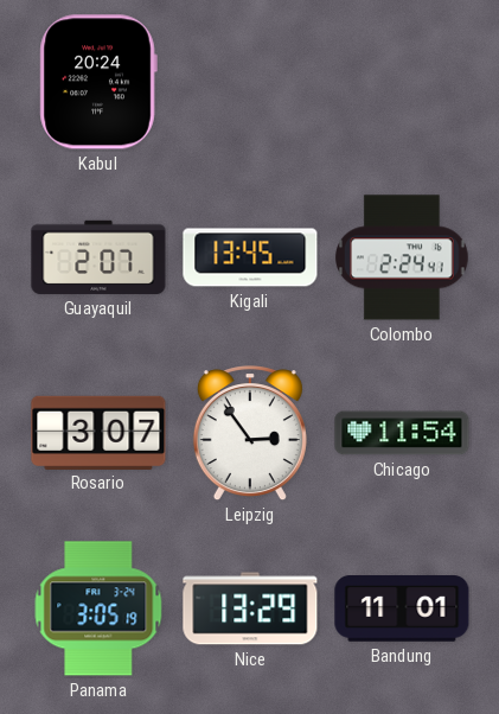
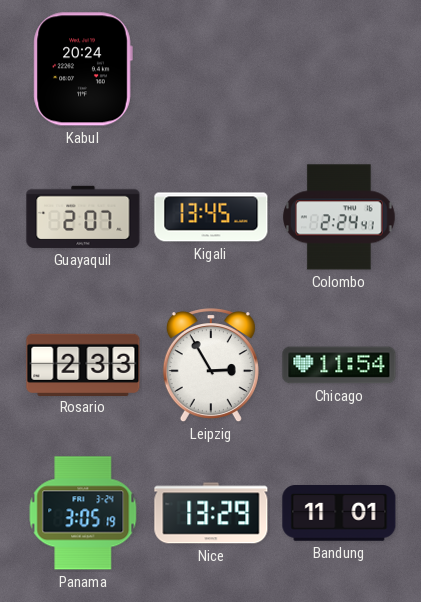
Rosario: 3:07 -> 2:33 (83, 364)
Leipzig: 2:54 -> 2:55 (211, 366)
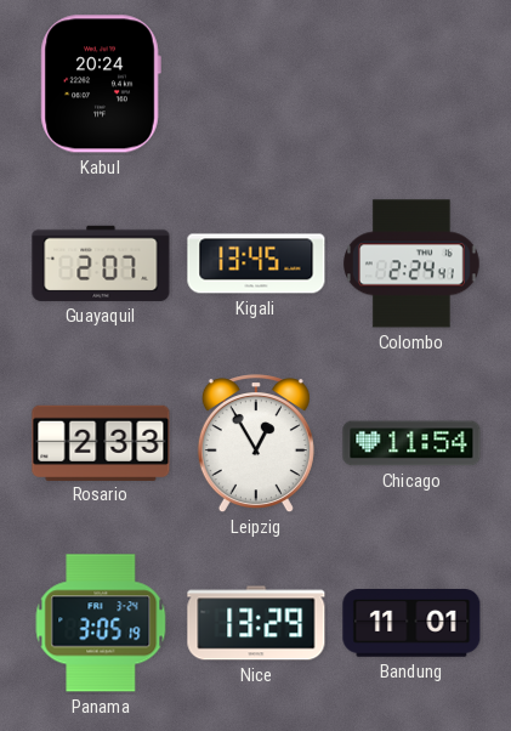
Leipzig: 2:55 -> 12:55 (256, 444)
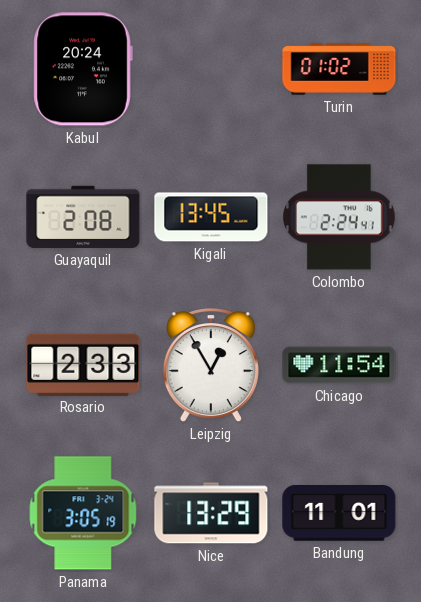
Turin: none -> 01:02 (339, 69)
Guayaquil: 2:07 -> 2:08 (83, 217)
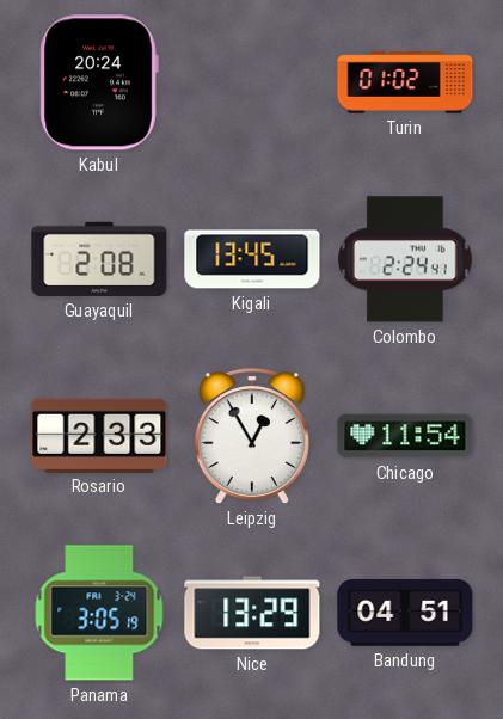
Bandung: 11:01 -> 04:51 (405, 614)
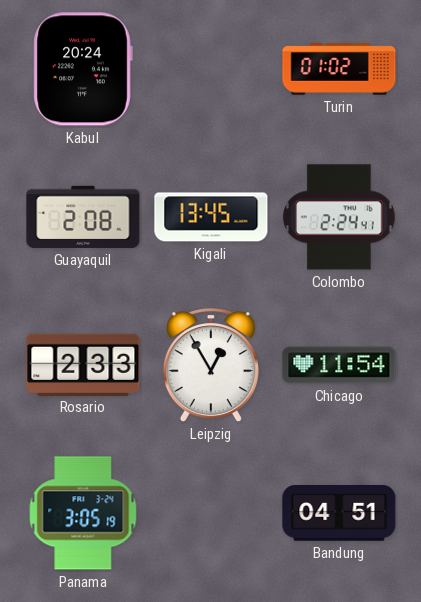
Nice: 13:29 -> none (252, 613)
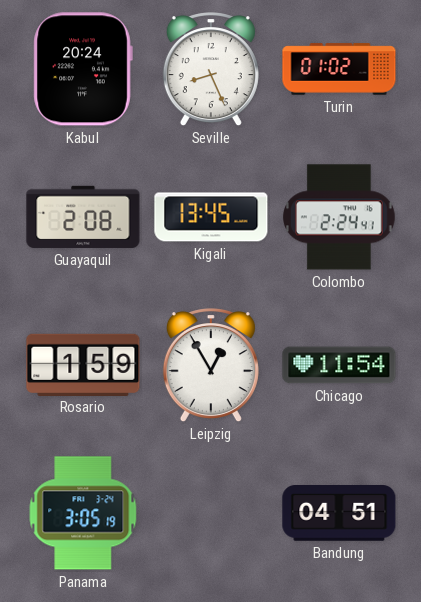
Seville: none -> 8:26 (211, 70)
Rosario: 2:33 -> 1:59 (83, 364)
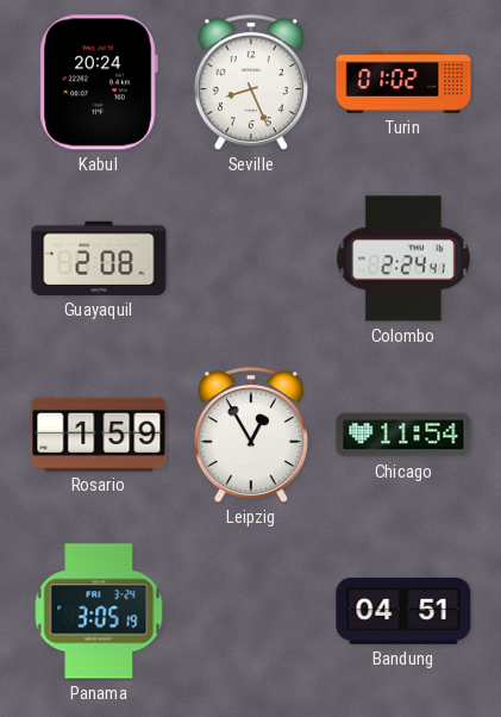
Kigali: 13:45 -> none (211, 217)
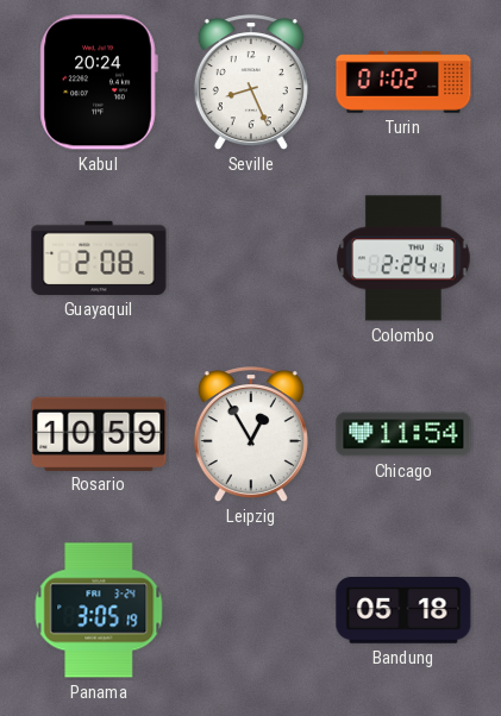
Rosario: 1:59 -> 10:59 (99, 433)
Bandung: 04:51 -> 05:18 (403, 611)
